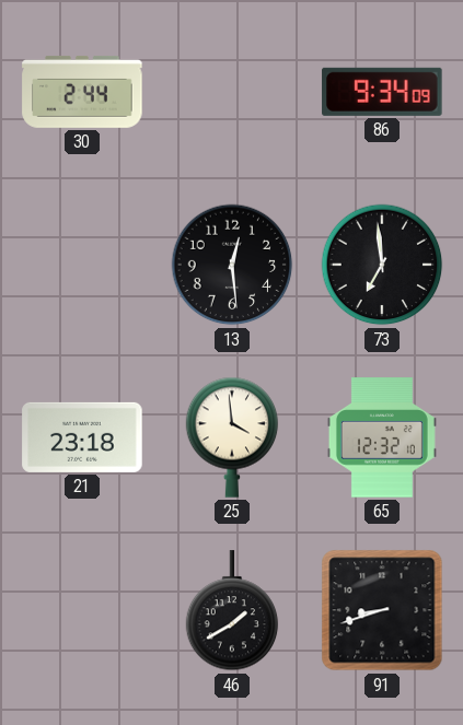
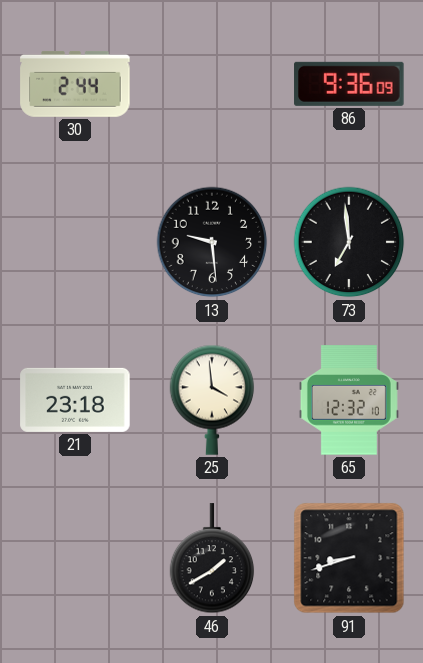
86: 9:34 -> 9:36 (349, 84)
13: 12:29 -> 9:29 (212, 242)
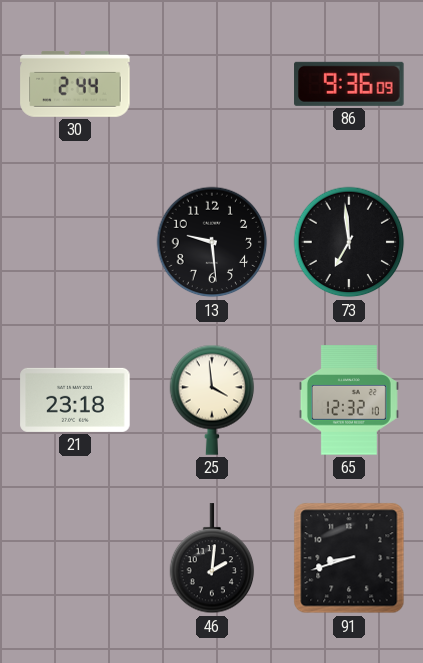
46: 1:40 -> 2:01 (212, 559)
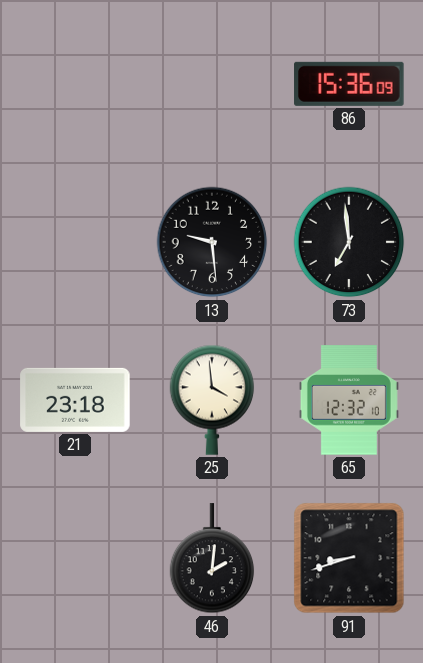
30: 2:44 -> none (75, 84)
86: 9:36 -> 15:36 (349, 84)
